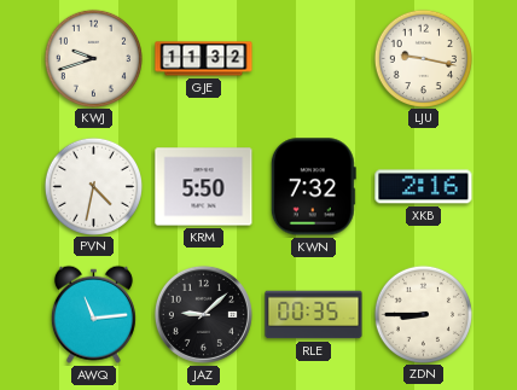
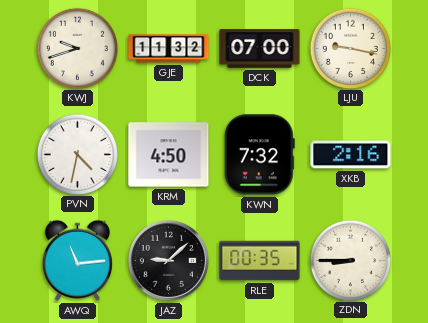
DCK: none -> 07:00 (260, 49)
KRM: 5:50 -> 4:50 (169, 155)
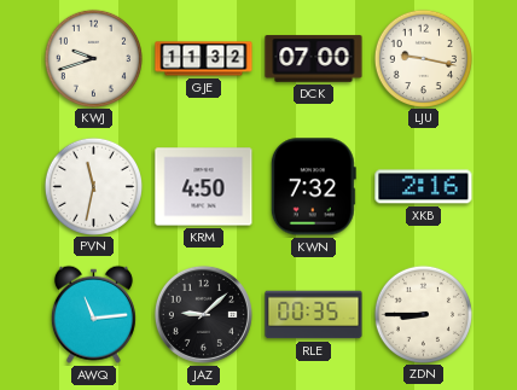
PVN: 4:32 -> 11:32 (93, 186)
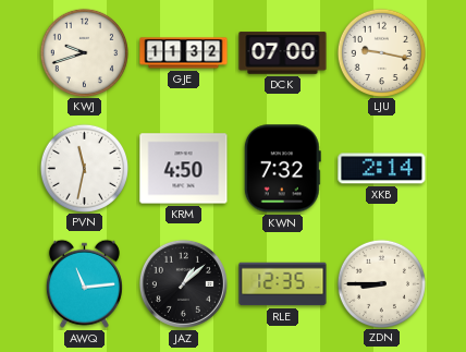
XKB: 2:16 -> 2:14 (382, 169)
JAZ: 9:08 -> 1:08 (183, 283)
RLE: 00:35 -> 12:35 (283, 284)
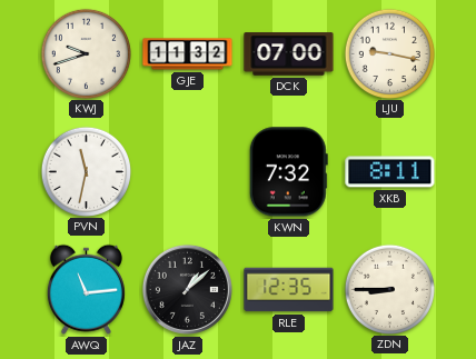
KRM: 4:50 -> none (184, 169)
XKB: 2:14 -> 8:11 (390, 172)
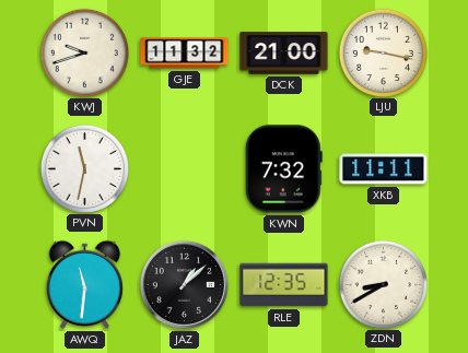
DCK: 07:00 -> 21:00 (284, 54)
XKB: 8:11 -> 11:11 (384, 169)
AWQ: 11:14 -> 11:31 (84, 284)
ZDN: 8:45 -> 8:40 (383, 284)
